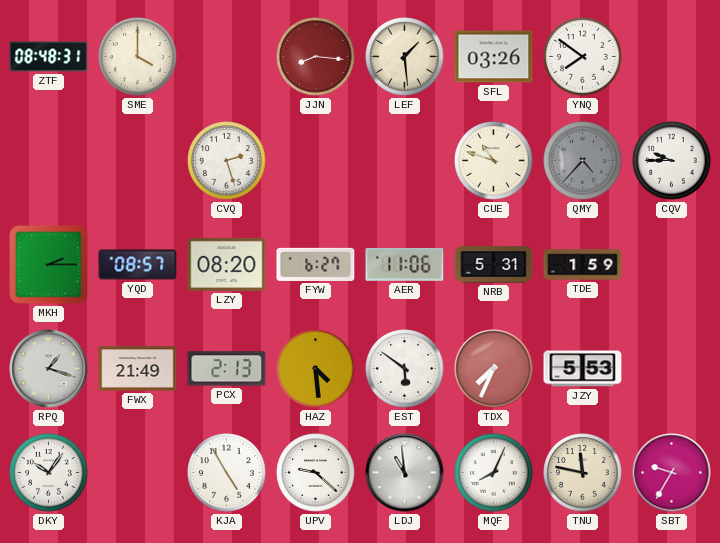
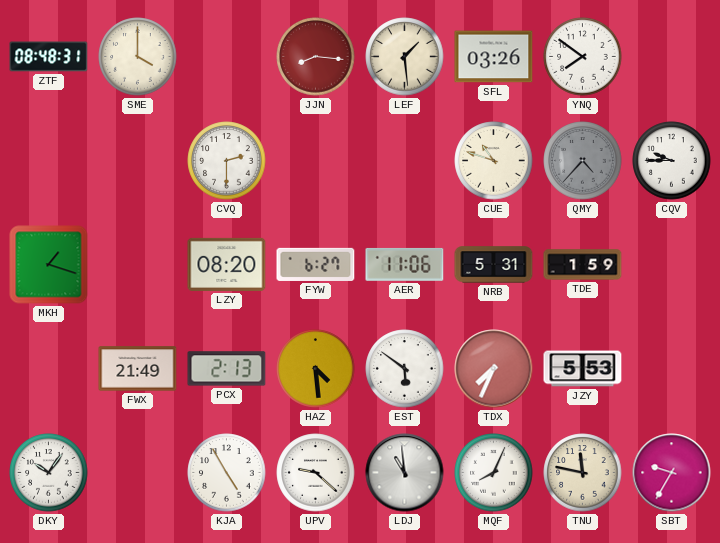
CVQ: 2:27 -> 2:30 (227, 161)
MKH: 2:15 -> 1:18 (49, 265)
YQD: 08:57 -> none (138, 265)
RPQ: 1:18 -> none (49, 369)
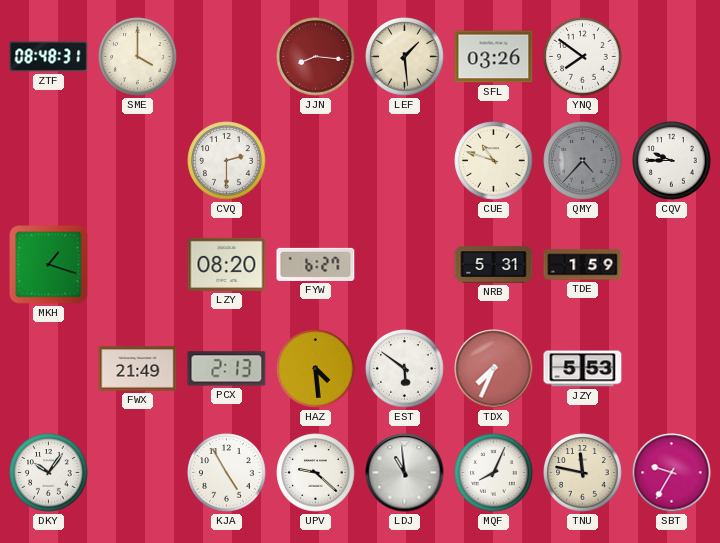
AER: 11:06 -> none (405, 264)
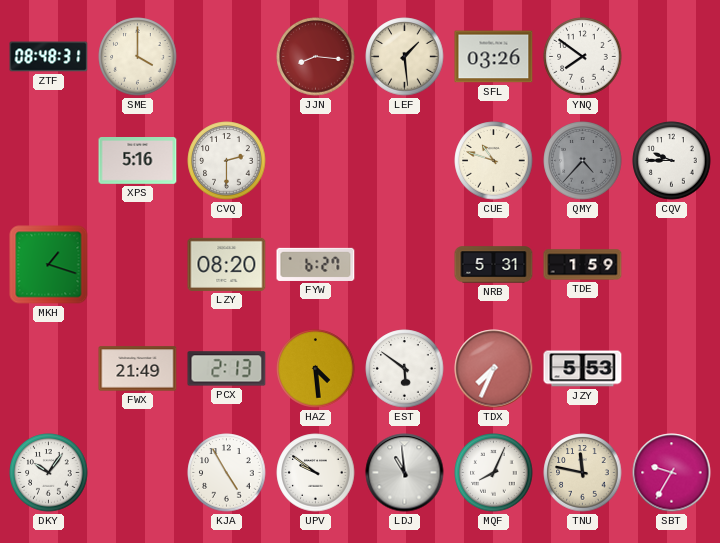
XPS: none -> 5:16 (138, 161)
UPV: 9:22 -> 9:51 (316, 473)
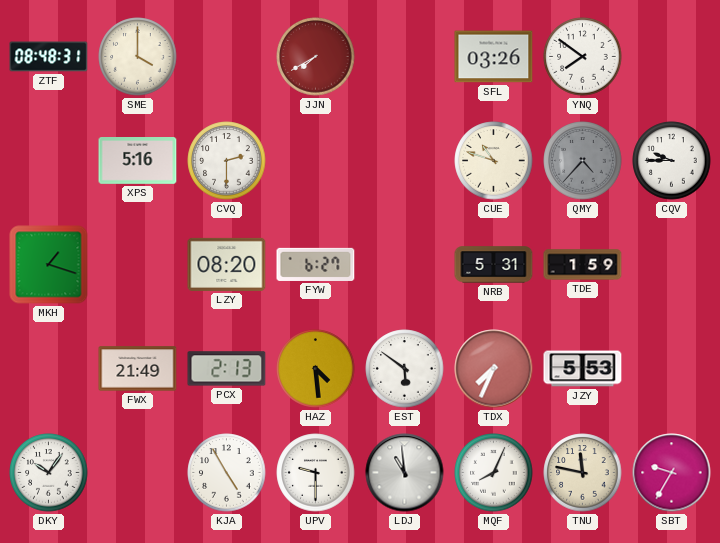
JJN: 8:16 -> 7:40 (316, 57)
LEF: 1:29 -> none (405, 57)
UPV: 9:51 -> 9:30 (316, 473)
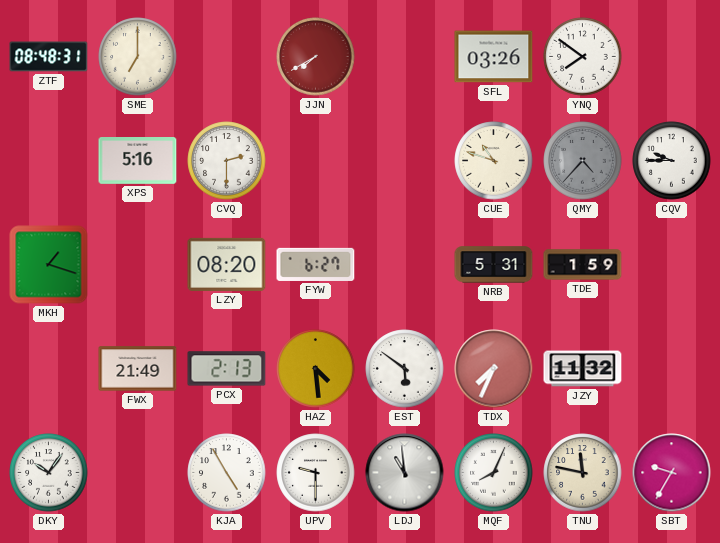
SME: 4:00 -> 7:00 (138, 57)
JZY: 5:53 -> 11:32 (583, 369)
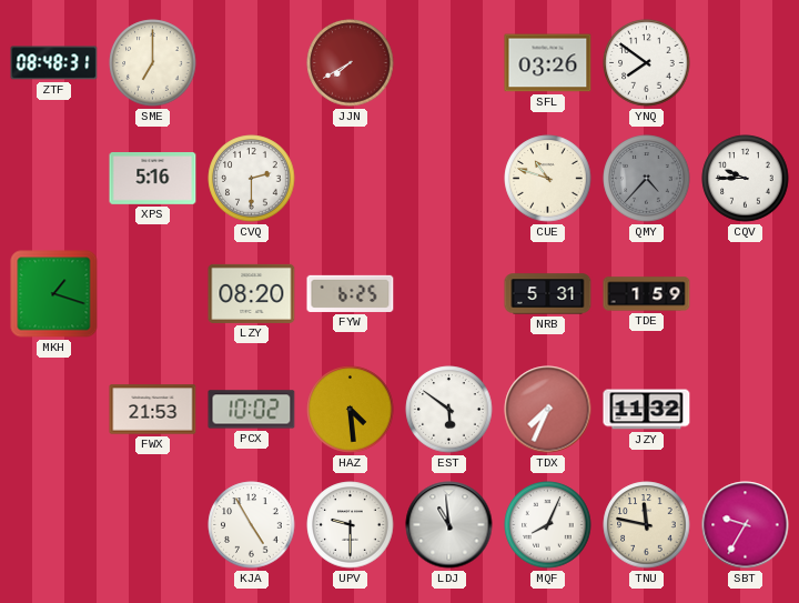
FYW: 6:27 -> 6:25 (351, 293)
FWX: 21:49 -> 21:53 (153, 410)
PCX: 2:13 -> 10:02 (252, 410)
DKY: 10:06 -> none (49, 473)
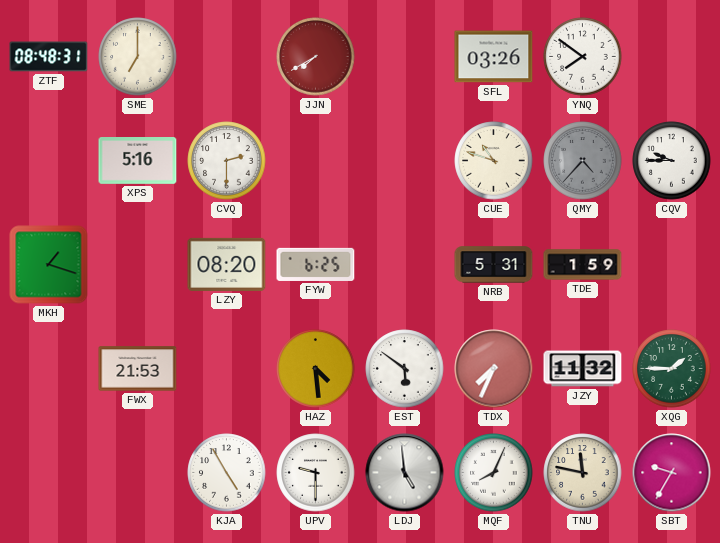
PCX: 10:02 -> none (252, 410)
XQG: none -> 1:45 (672, 369)
LDJ: 10:59 -> 4:59 (405, 473)
